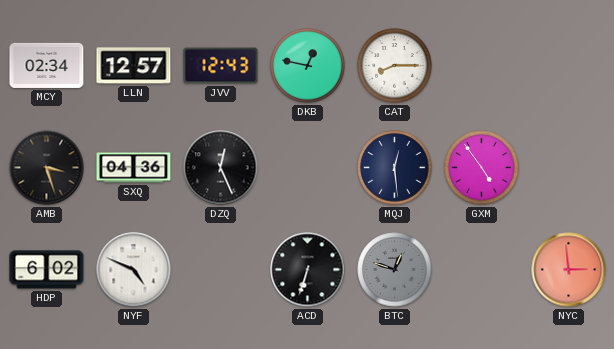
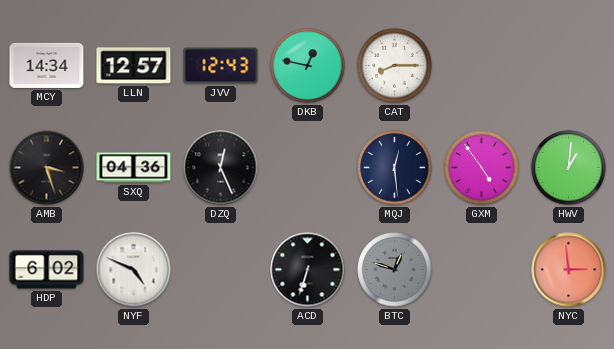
MCY: 02:34 -> 14:34 (47, 65)
HWV: none -> 1:01 (569, 168)
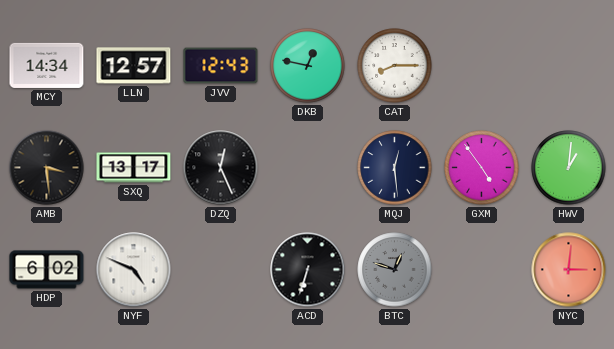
AMB: 3:27 -> 3:29 (47, 168)
SXQ: 04:36 -> 13:17 (134, 168)
NYC: 2:59 -> 3:01 (569, 270)
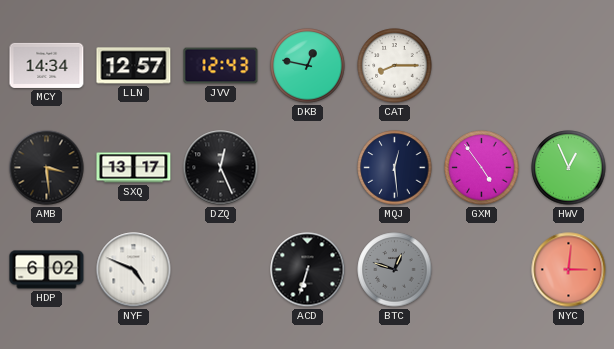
HWV: 1:01 -> 12:56 (569, 168)
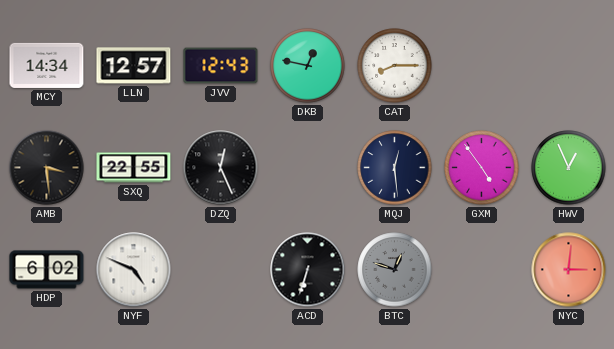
SXQ: 13:17 -> 22:55 (134, 168)
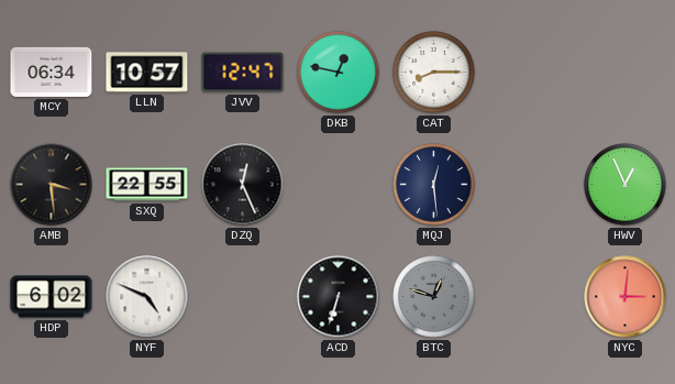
MCY: 14:34 -> 06:34 (52, 72)
LLN: 12:57 -> 10:57 (147, 73)
JVV: 12:43 -> 12:47 (243, 73)
GXM: 4:54 -> none (482, 168)
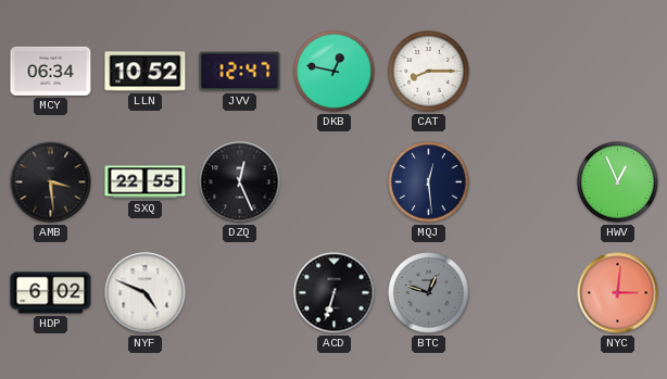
LLN: 10:57 -> 10:52 (146, 72)
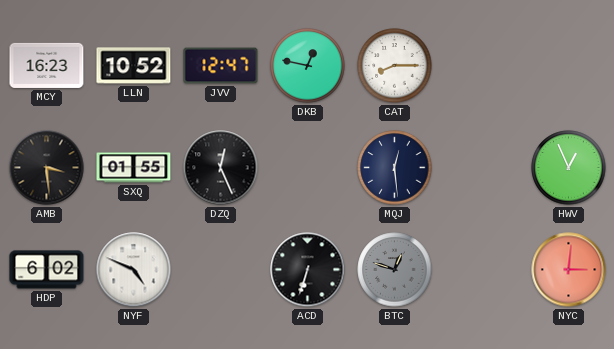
MCY: 06:34 -> 16:23 (47, 65)
SXQ: 22:55 -> 01:55 (134, 168)
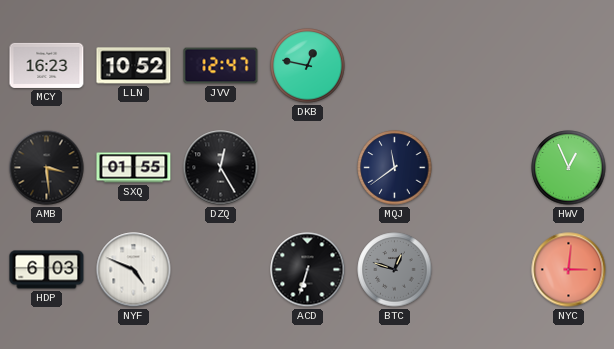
CAT: 8:15 -> none (395, 66)
DZQ: 12:26 -> 12:25 (221, 168)
MQJ: 12:29 -> 11:39 (395, 168)
HDP: 6:02 -> 6:03 (47, 270)
